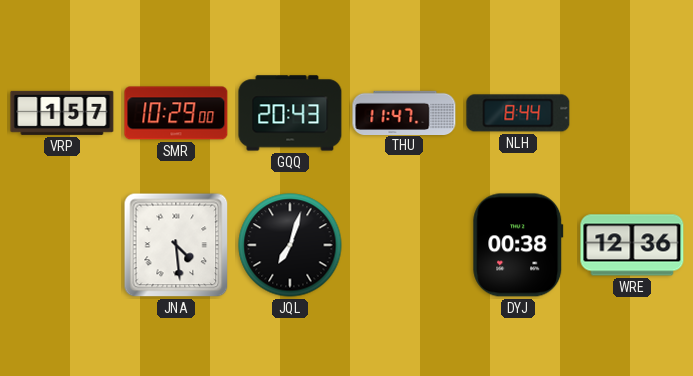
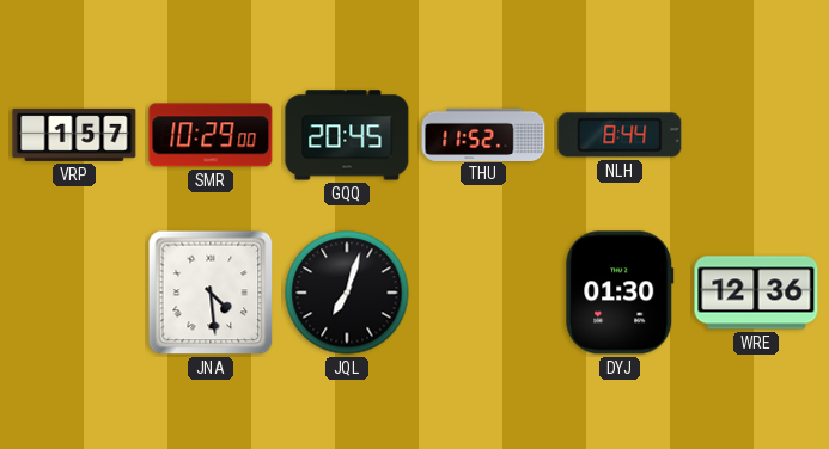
GQQ: 20:43 -> 20:45 (347, 135)
THU: 11:47 -> 11:52 (483, 134)
DYJ: 00:38 -> 01:30 (620, 293)
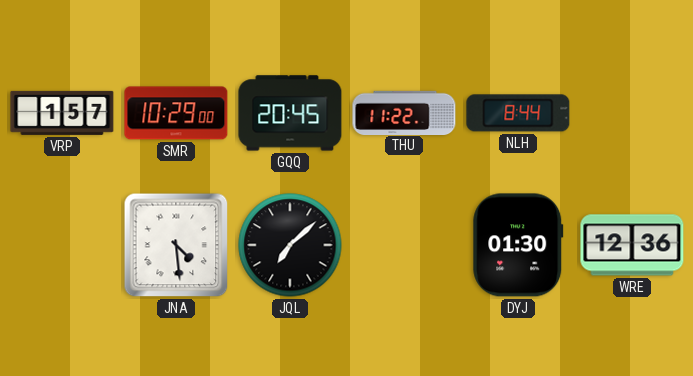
THU: 11:52 -> 11:22 (404, 112)
JQL: 7:03 -> 7:08 (290, 245)
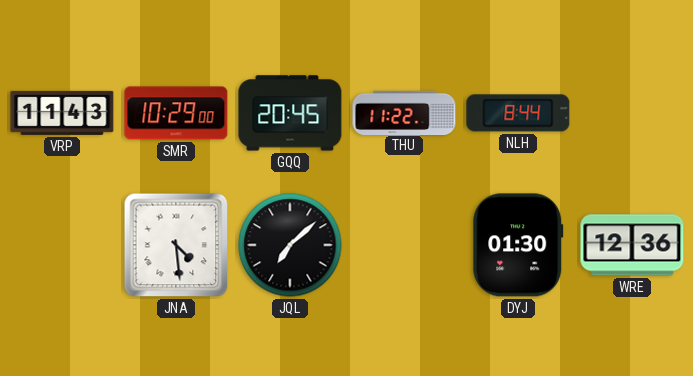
VRP: 1:57 -> 11:43 (62, 113)
